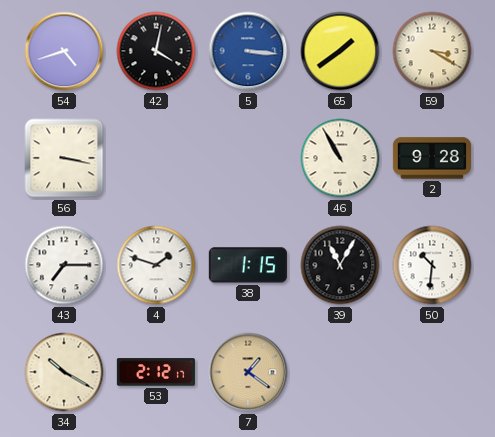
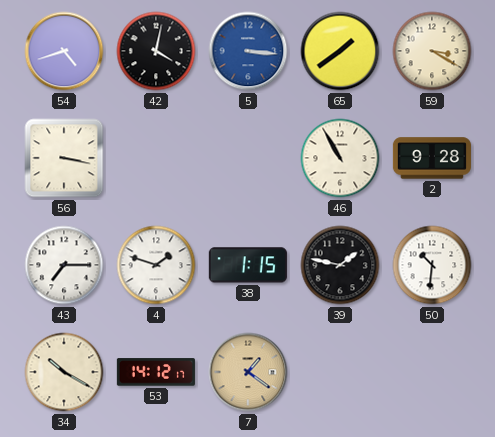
39: 11:05 -> 1:47 (340, 265)
53: 2:12 -> 14:12 (156, 372)
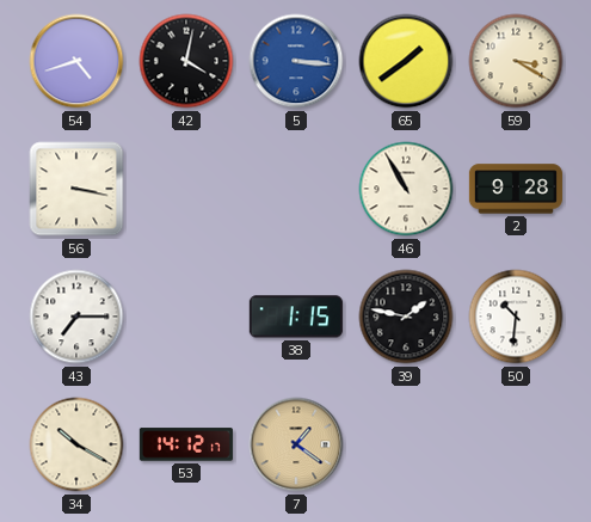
4: 1:48 -> none (156, 265)
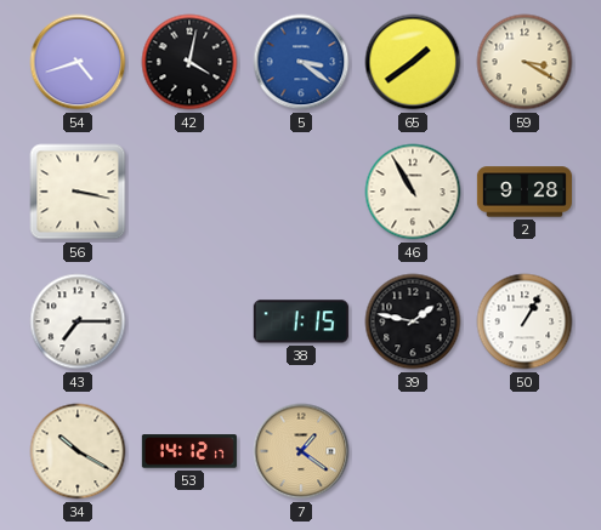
5: 3:16 -> 3:21 (301, 62)
50: 10:31 -> 1:05 (525, 321)
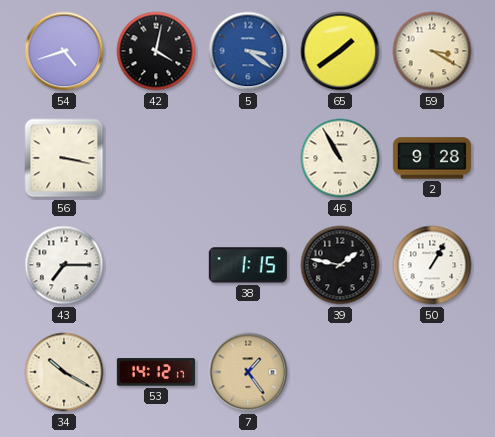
7: 1:21 -> 1:24 (248, 372)
